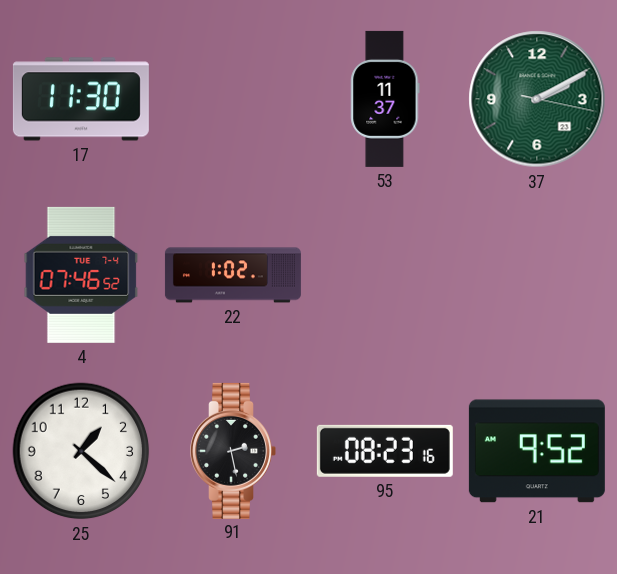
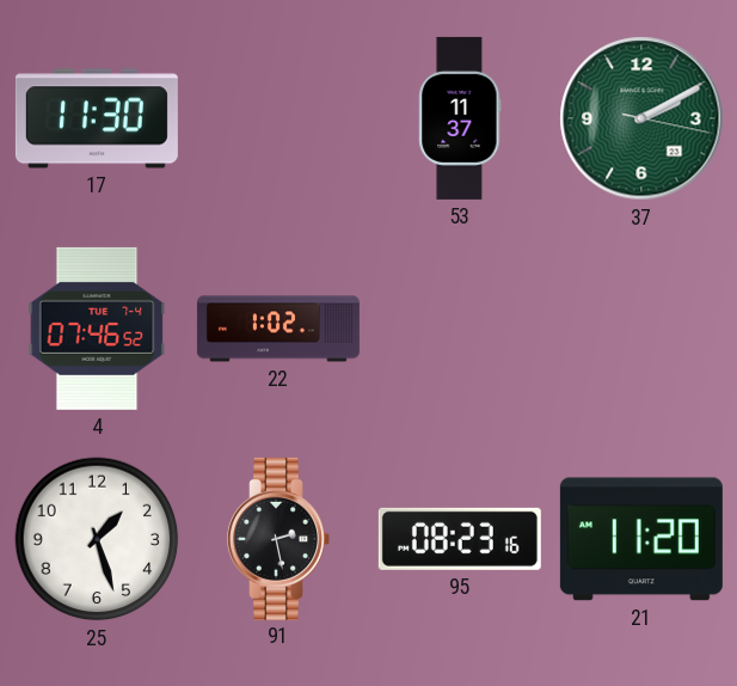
25: 1:22 -> 1:27 (97, 539)
21: 9:52 -> 11:20 (641, 539)
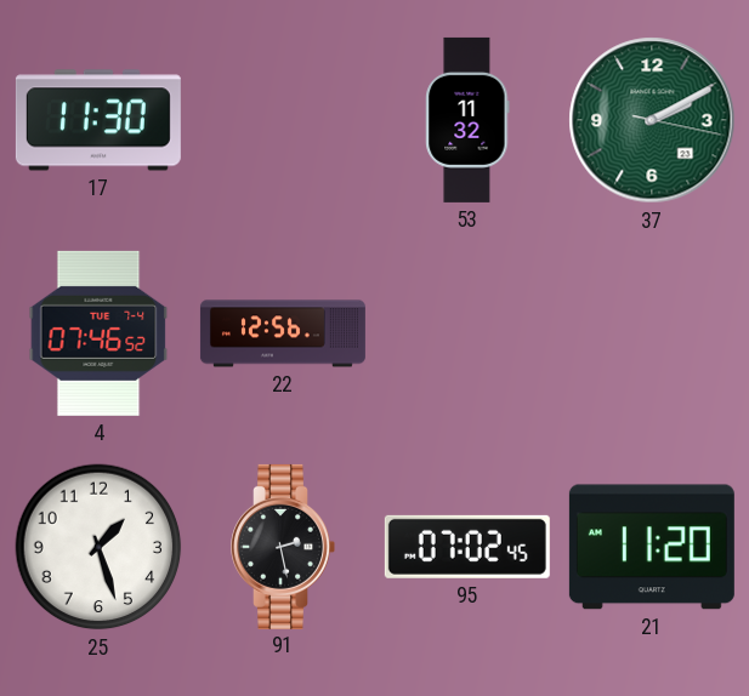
53: 11:37 -> 11:32 (467, 120)
22: 1:02 -> 12:56 (283, 333)
95: 08:23 -> 07:02 (467, 547)
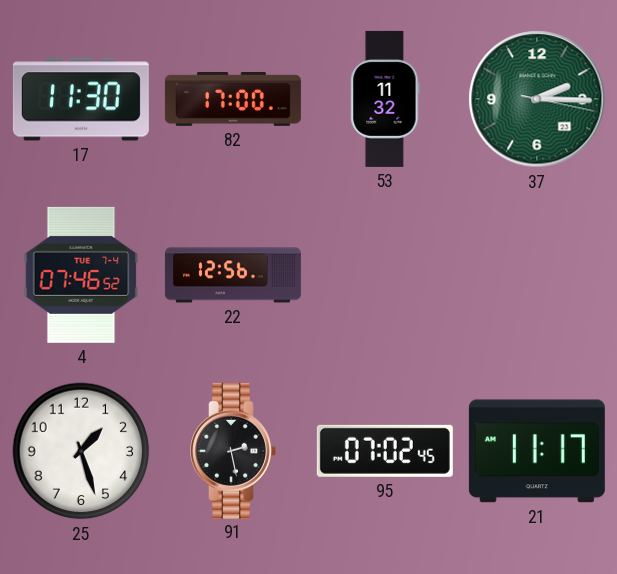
82: none -> 17:00 (233, 99)
37: 2:10 -> 2:15 (537, 99)
21: 11:20 -> 11:17 (537, 451)
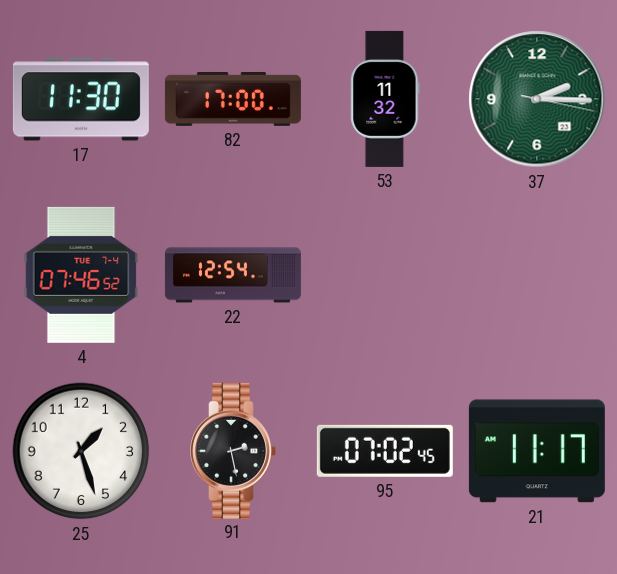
22: 12:56 -> 12:54 (233, 275)
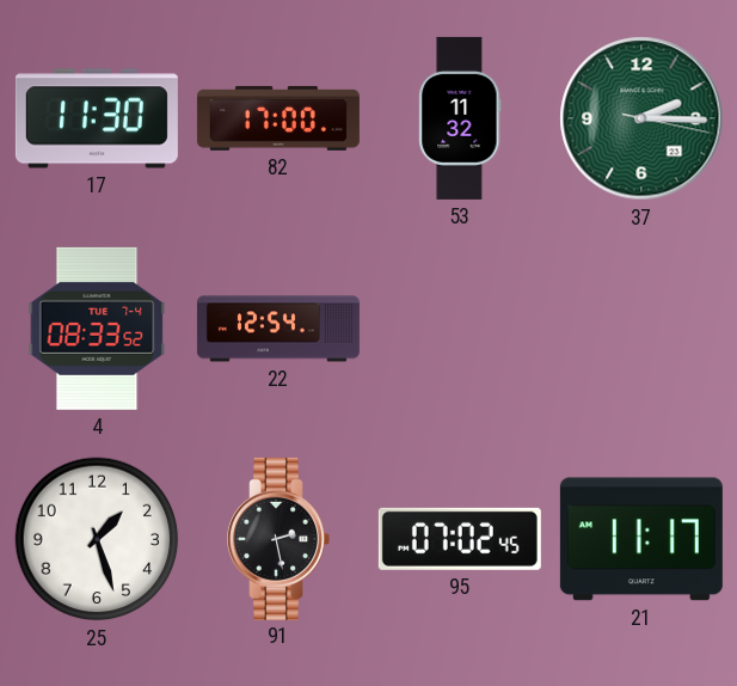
4: 07:46 -> 08:33 (97, 329)
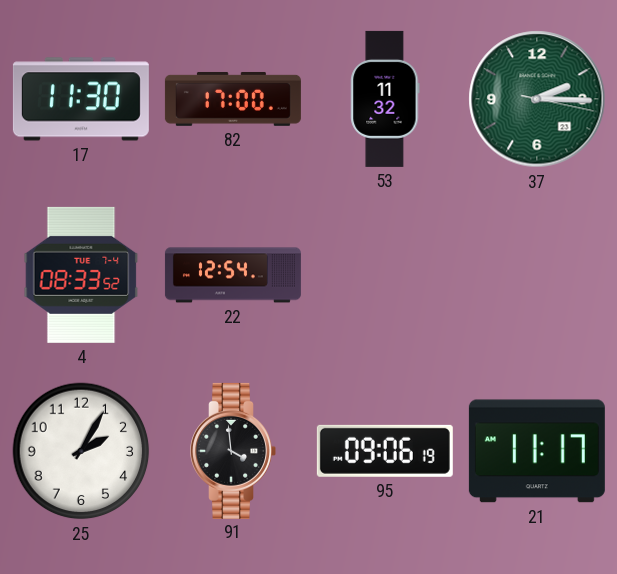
25: 1:27 -> 2:05 (81, 451)
91: 2:28 -> 3:59 (233, 451)
95: 07:02 -> 09:06 (385, 451)
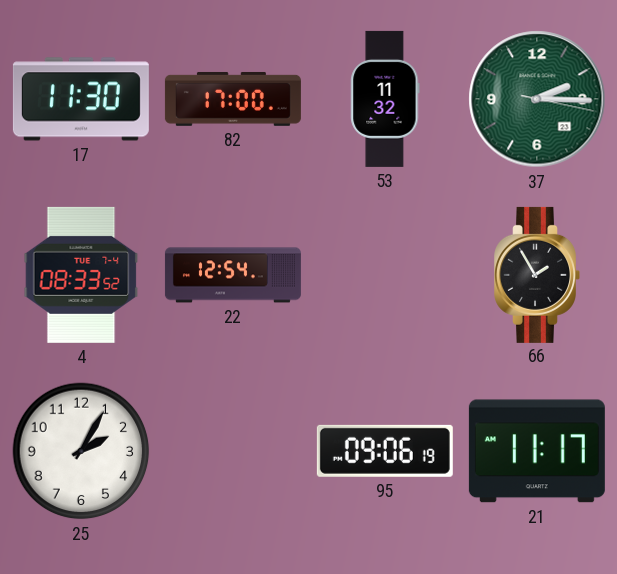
66: none -> 1:55 (537, 275)
91: 3:59 -> none (233, 451)
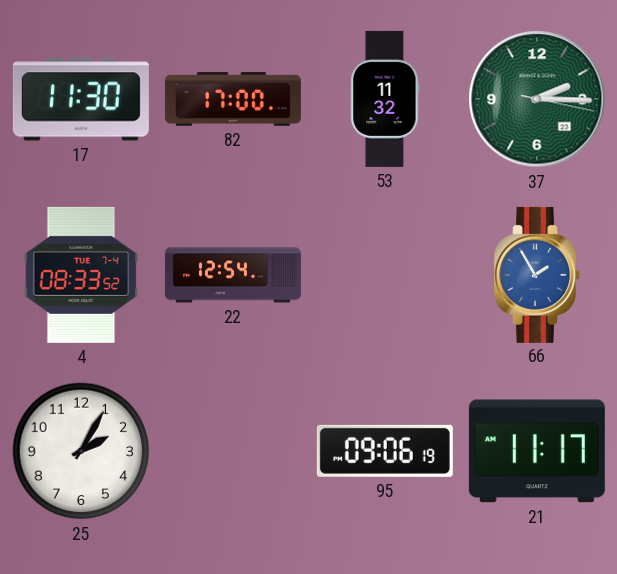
66 dial: black -> blue (537, 275)
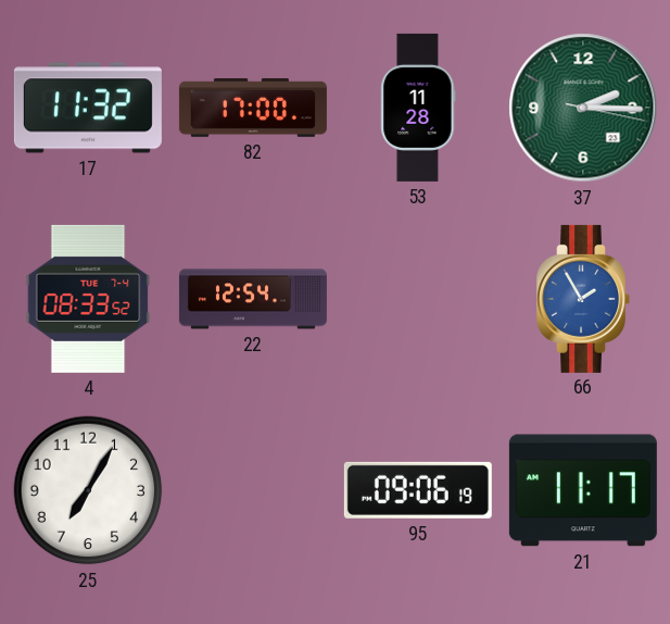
17: 11:30 -> 11:32 (88, 108)
53: 11:32 -> 11:28 (418, 108)
25: 2:05 -> 7:05 (88, 490)
